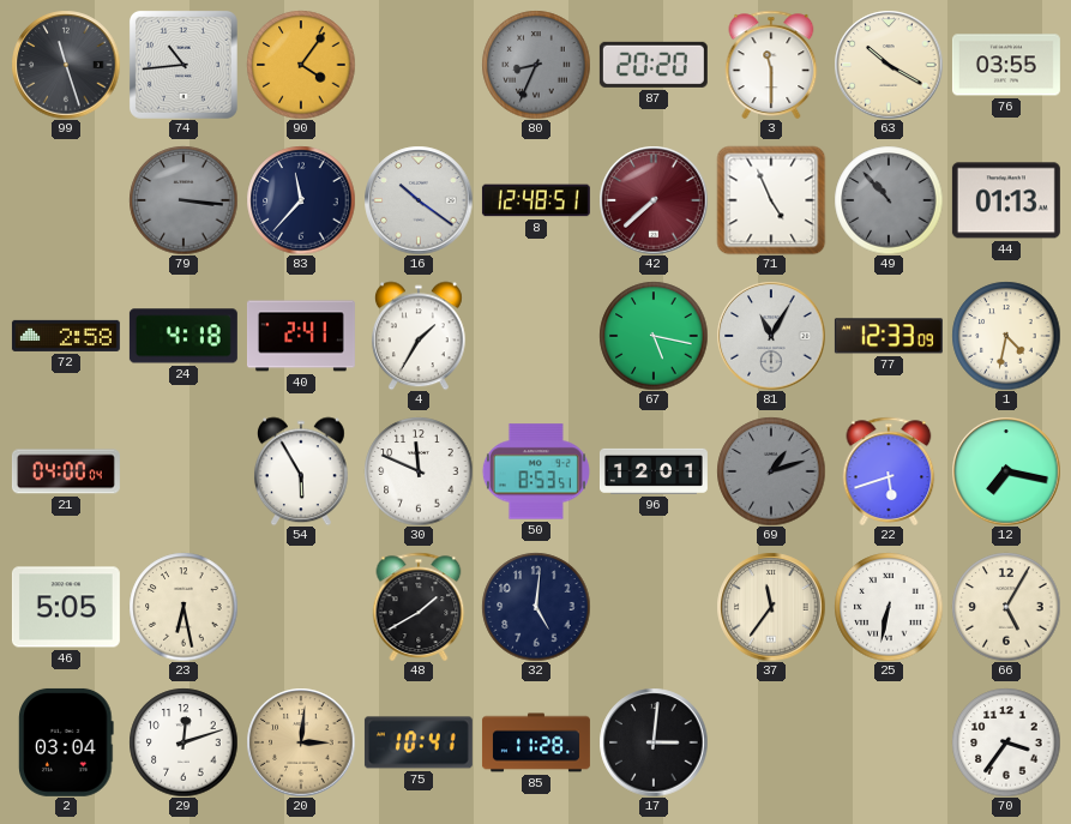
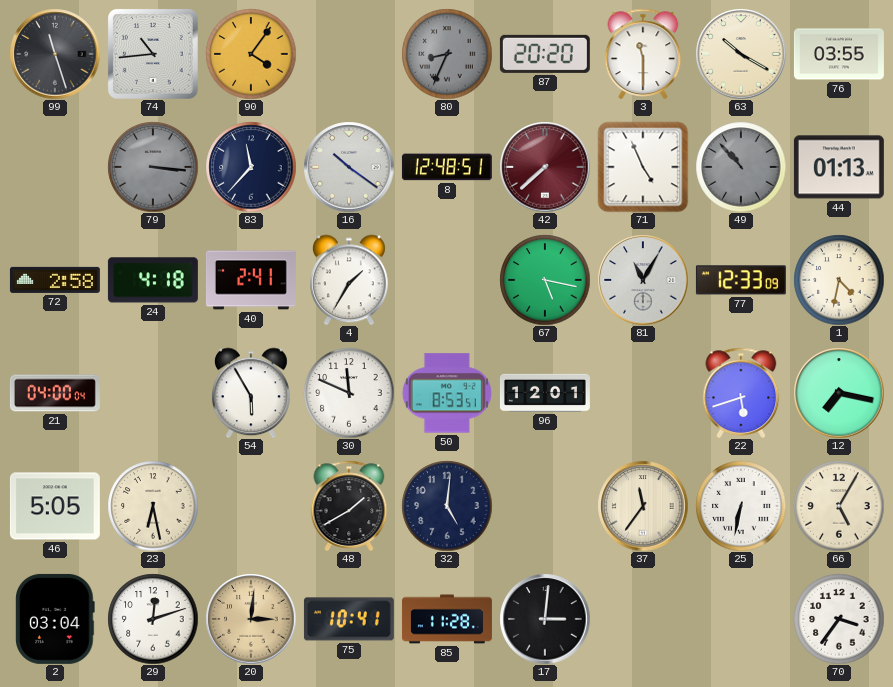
69: 1:12 -> none (771, 471)
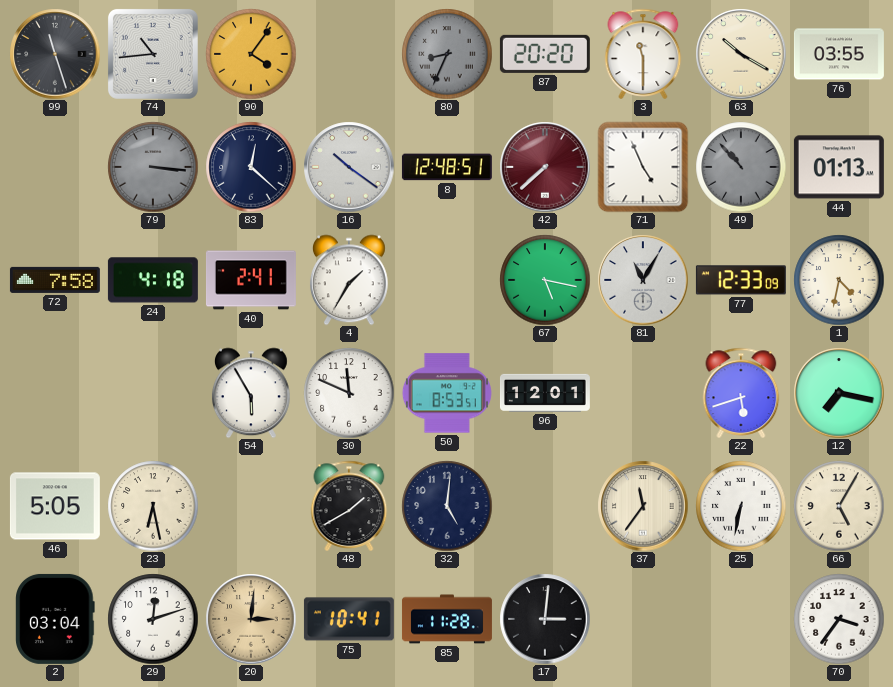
83: 11:37 -> 12:22 (251, 167)
72: 2:58 -> 7:58 (55, 280)
21: 04:00 -> none (55, 393)
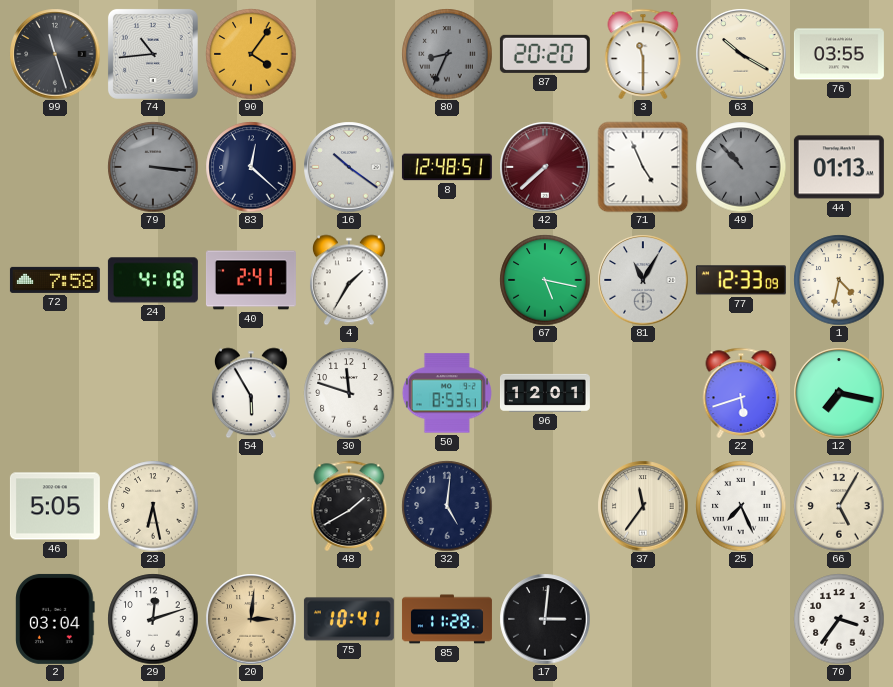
30: 11:49 -> 11:48 (349, 393)
25: 6:32 -> 7:26 (741, 506)
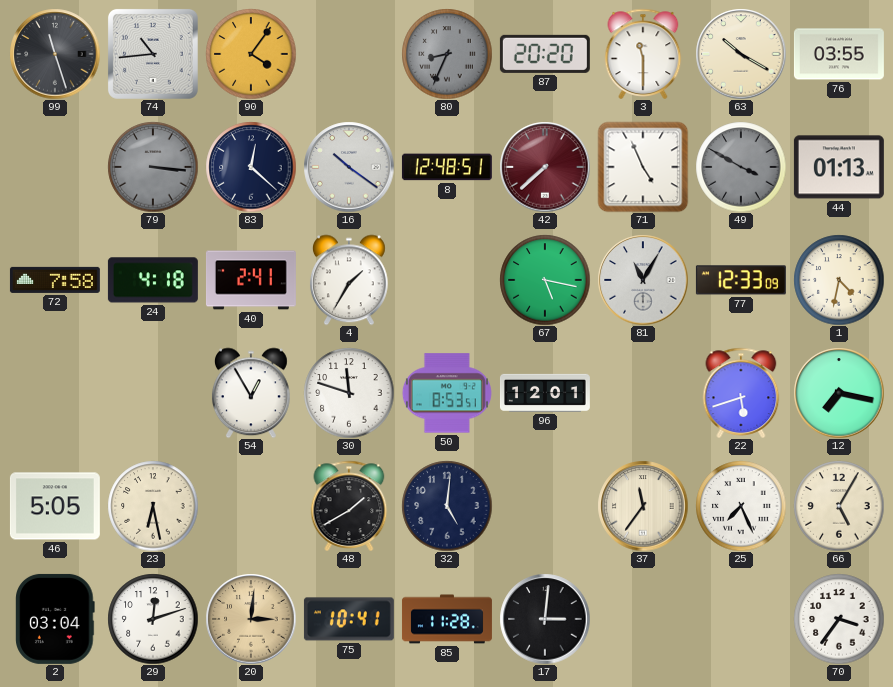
49: 10:53 -> 3:50 (741, 167)
54: 5:55 -> 12:55 (251, 393)
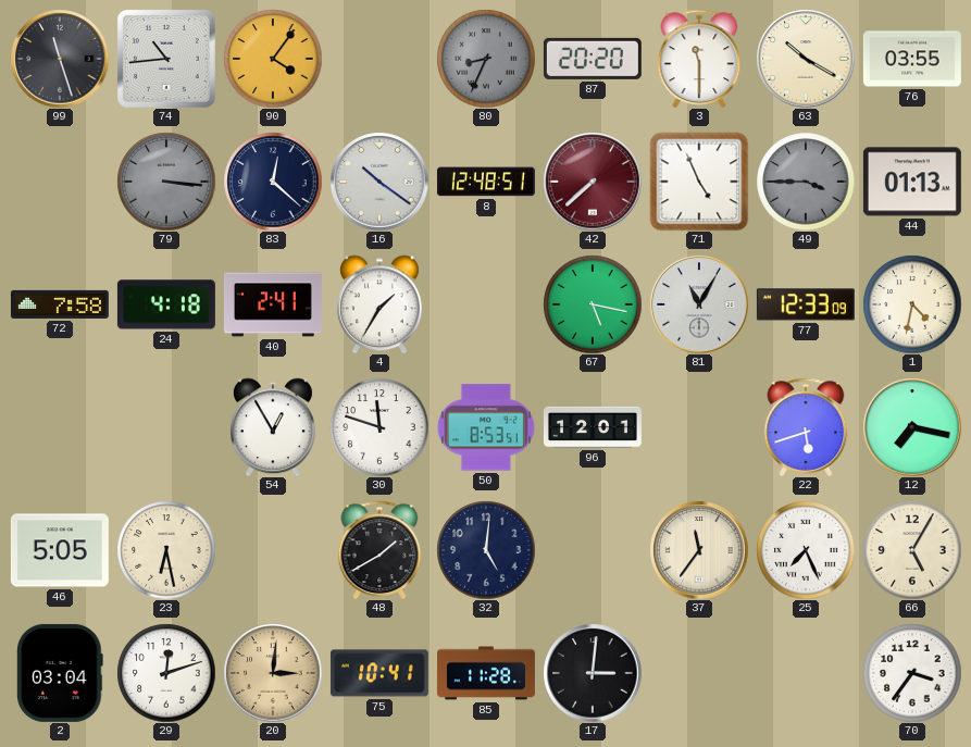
49: 3:50 -> 3:45 (806, 182)
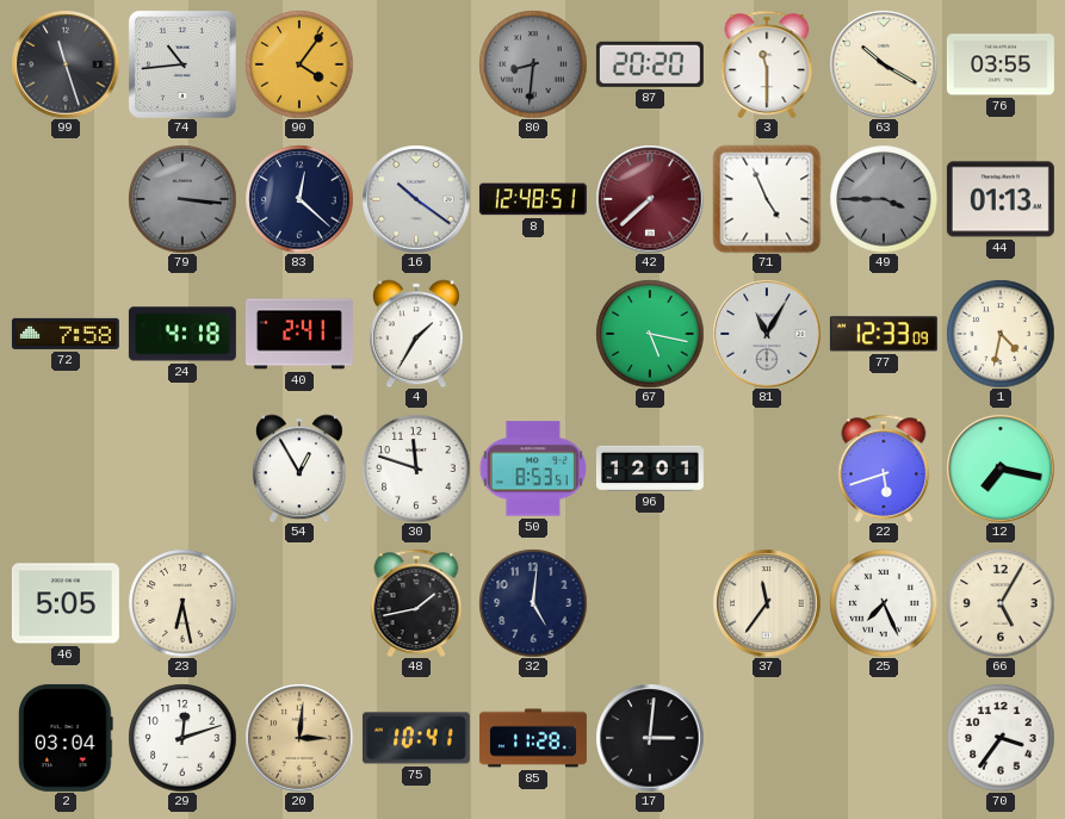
80: 8:34 -> 8:31 (533, 64)
48: 1:40 -> 1:43 (416, 603)
